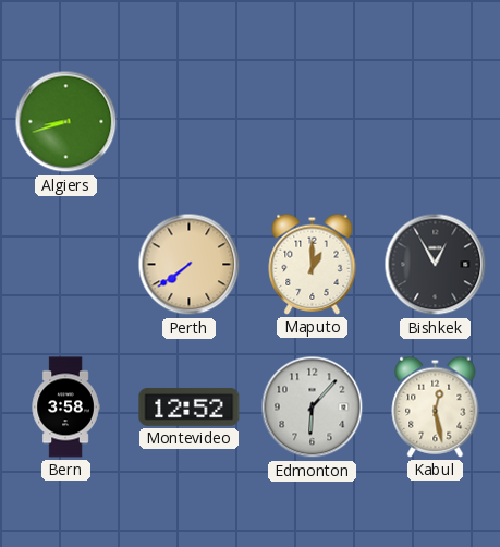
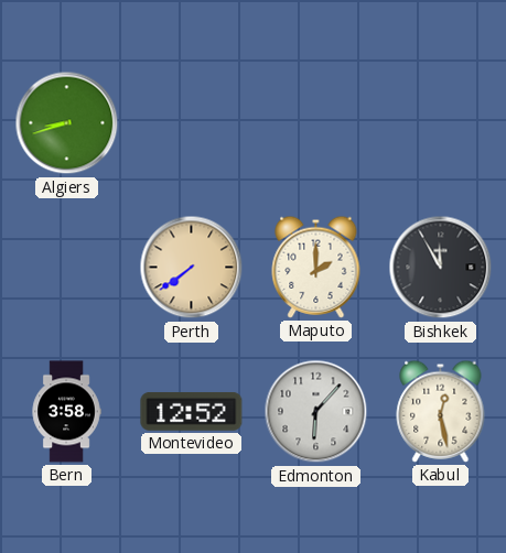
Maputo: 1:00 -> 2:00 (316, 267)
Bishkek: 12:55 -> 11:55 (441, 268)
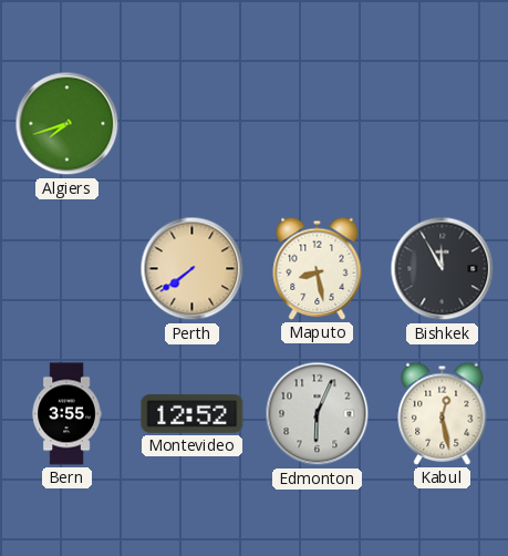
Algiers: 8:42 -> 7:42 (68, 124)
Maputo: 2:00 -> 8:28 (318, 268)
Bern: 3:58 -> 3:55 (66, 414)
Edmonton: 6:07 -> 6:04 (318, 414)
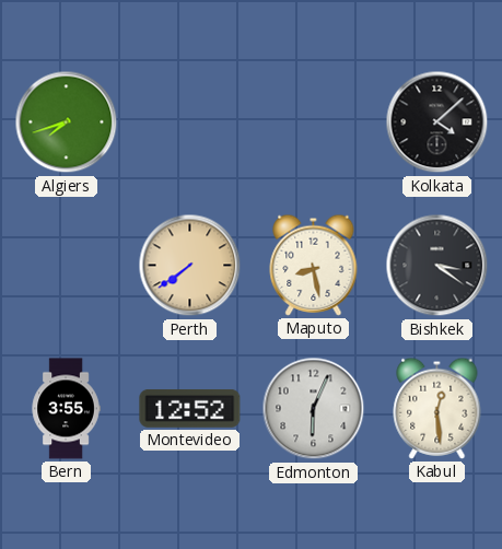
Kolkata: none -> 4:08 (437, 122)
Bishkek: 11:55 -> 3:21 (437, 266)
Kabul: 12:28 -> 12:29 (437, 408)
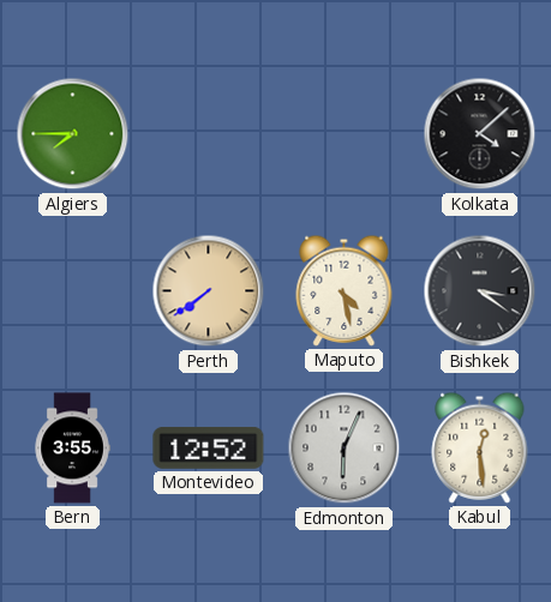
Algiers: 7:42 -> 7:45 (73, 134)
Maputo: 8:28 -> 4:28 (345, 290)
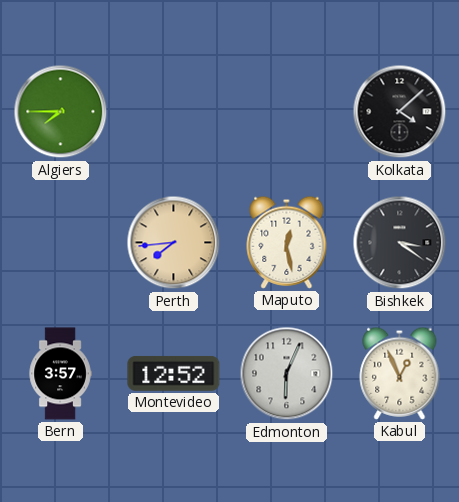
Perth: 7:39 -> 7:44 (174, 243)
Maputo: 4:28 -> 12:28 (287, 242)
Bern: 3:55 -> 3:57 (60, 374)
Kabul: 12:29 -> 12:56 (400, 373)
